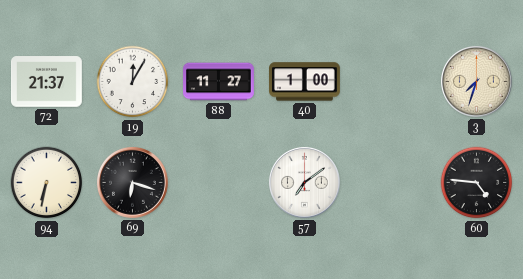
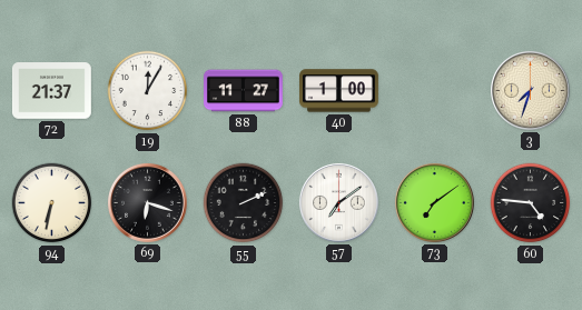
55: none -> 2:11 (244, 203)
73: none -> 7:09 (434, 202)
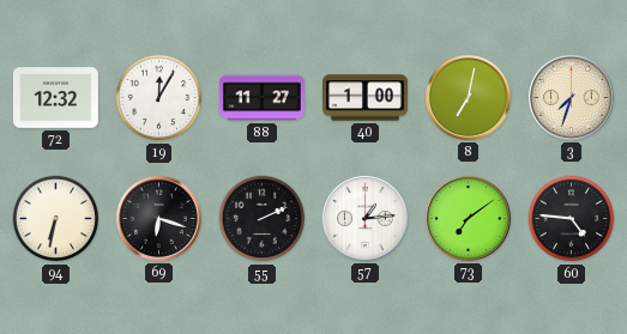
72: 21:37 -> 12:32 (55, 98)
8: none -> 7:02 (468, 97)
57: 7:09 -> 1:14 (364, 218)
